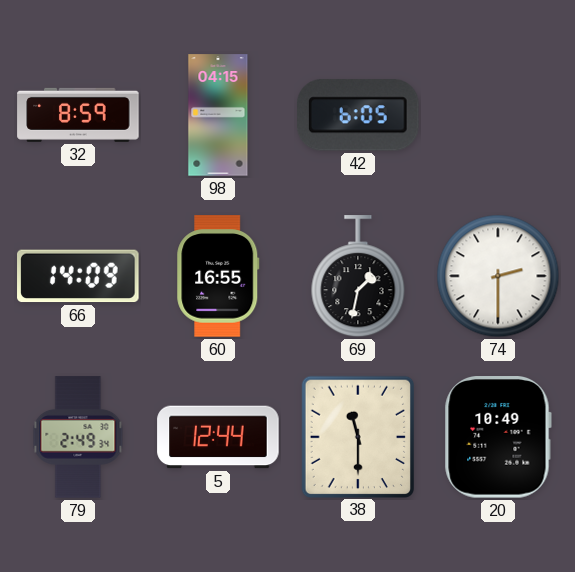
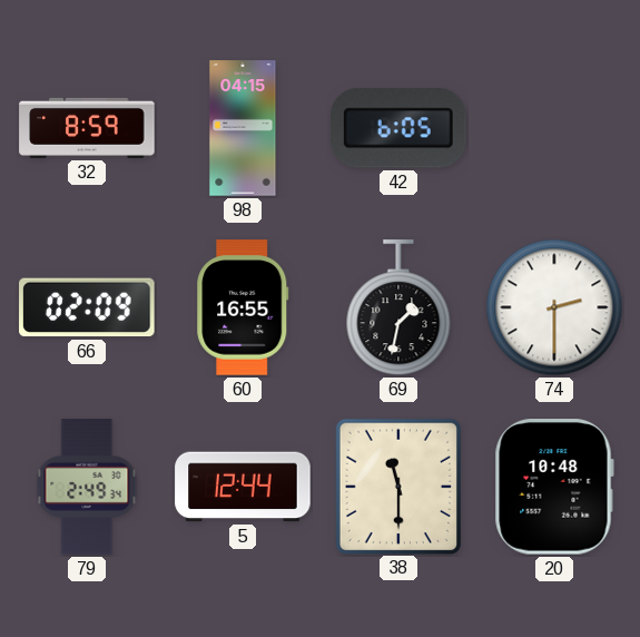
66: 14:09 -> 02:09 (87, 307)
20: 10:49 -> 10:48 (554, 487)
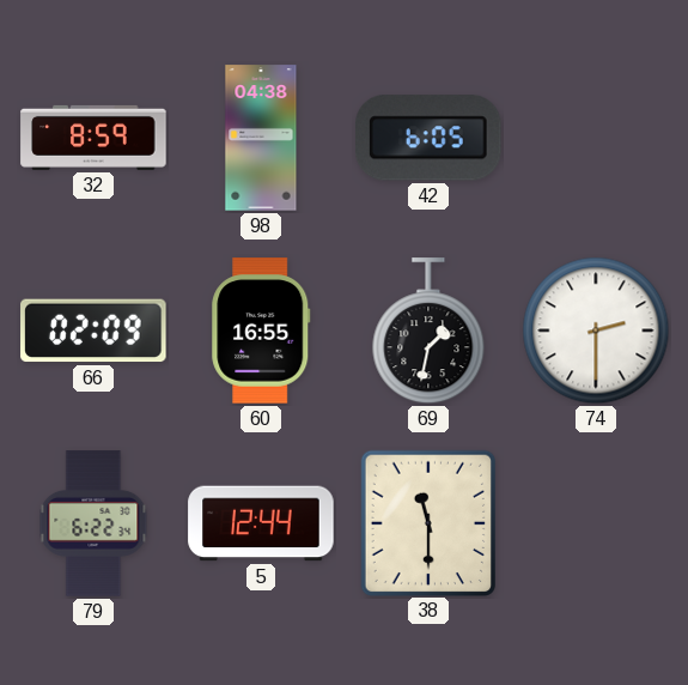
98: 04:15 -> 04:38 (261, 138)
79: 2:49 -> 6:22 (93, 523)
20: 10:48 -> none (554, 487)
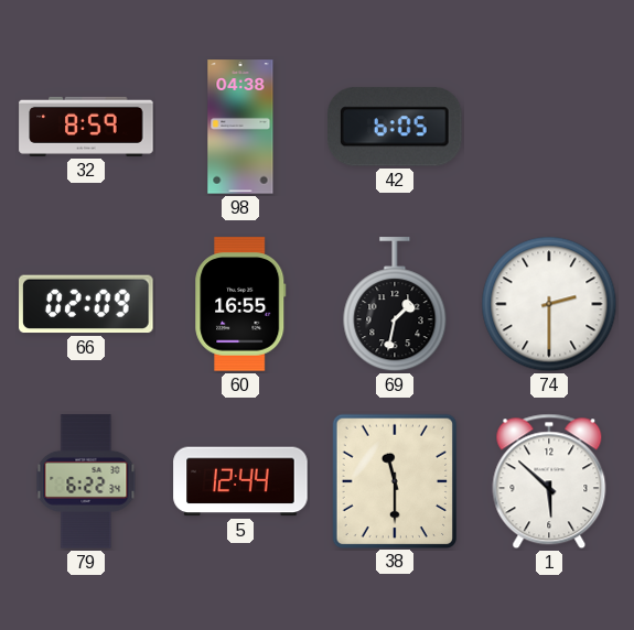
1: none -> 5:52 (549, 481)
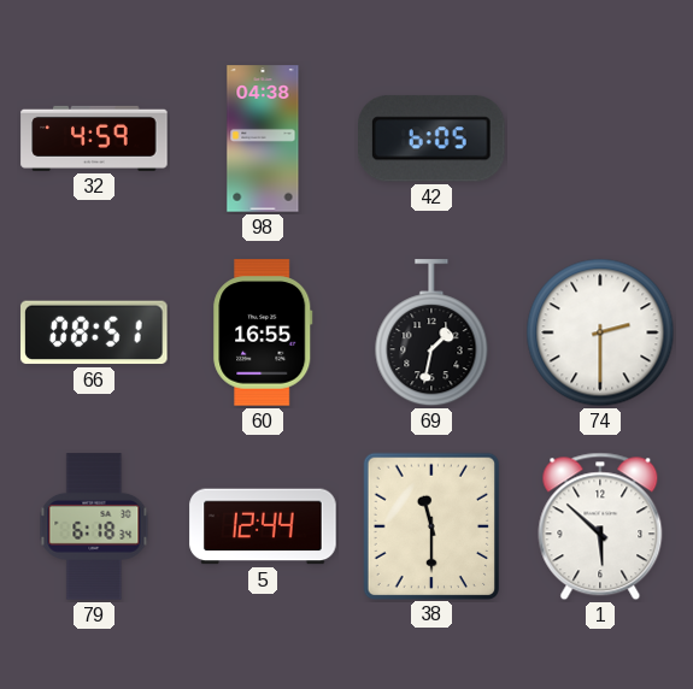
32: 8:59 -> 4:59 (94, 139)
66: 02:09 -> 08:51 (94, 332)
79: 6:22 -> 6:18 (94, 526)
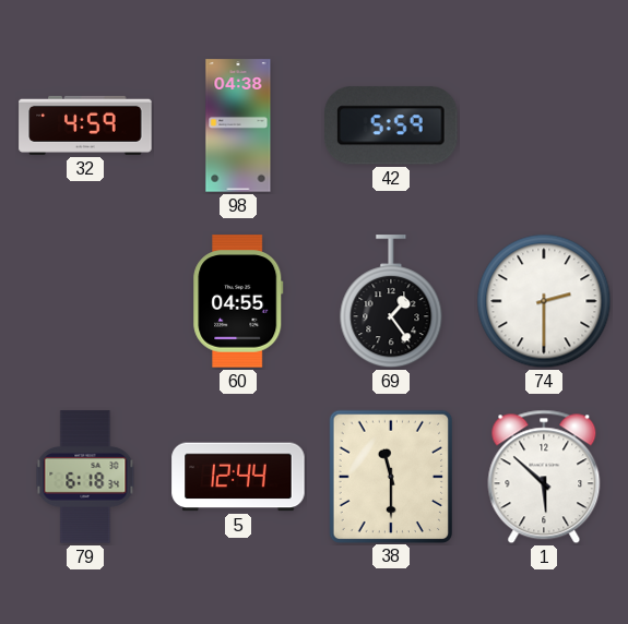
42: 6:05 -> 5:59 (392, 125)
66: 08:51 -> none (94, 332)
60: 16:55 -> 04:55 (238, 301)
69: 1:32 -> 1:24 (391, 302)
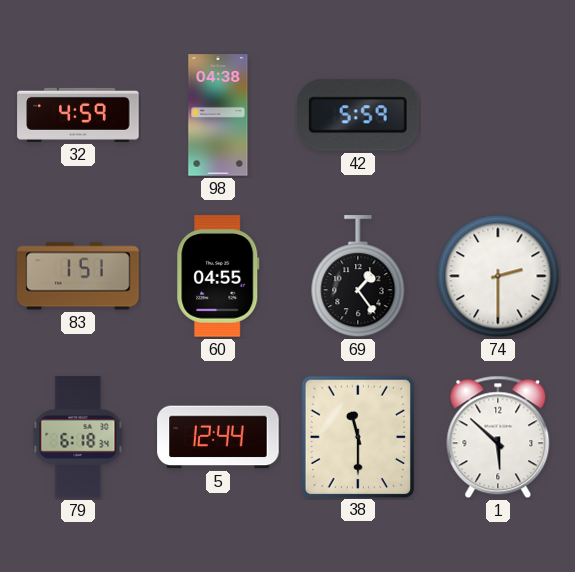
83: none -> 1:51 (78, 276)
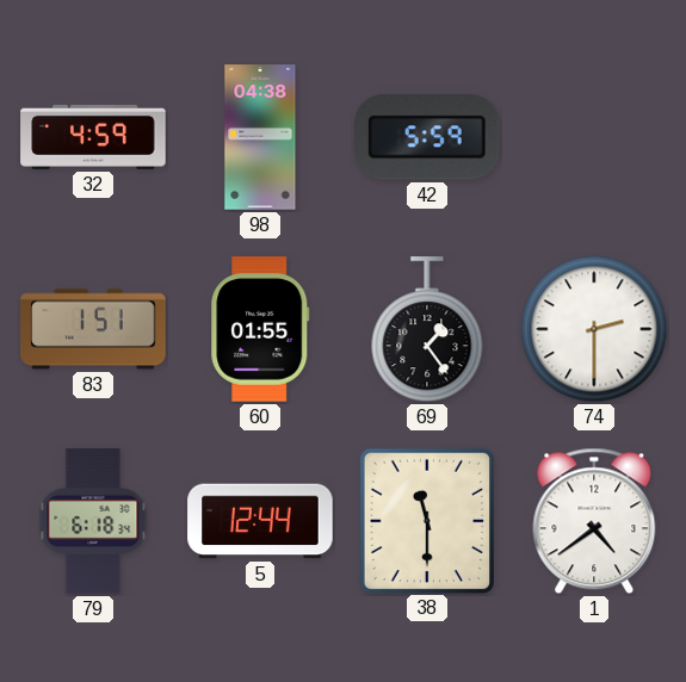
60: 04:55 -> 01:55 (260, 329)
1: 5:52 -> 4:39 (594, 521)
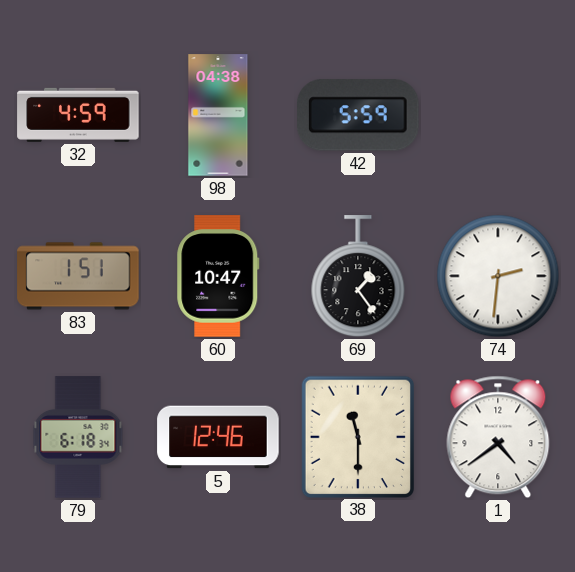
60: 01:55 -> 10:47 (218, 276)
74: 2:30 -> 2:31 (498, 276)
5: 12:44 -> 12:46 (218, 437)
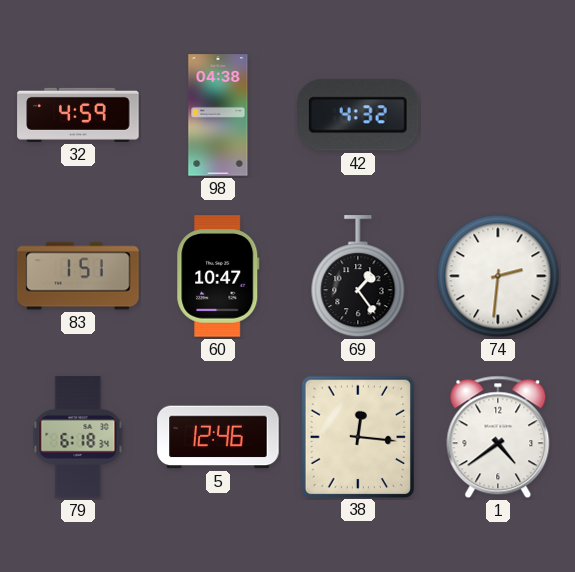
42: 5:59 -> 4:32 (359, 115)
38: 11:30 -> 12:16 (357, 436)
